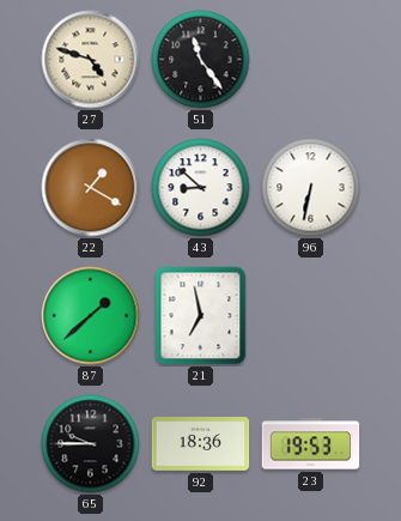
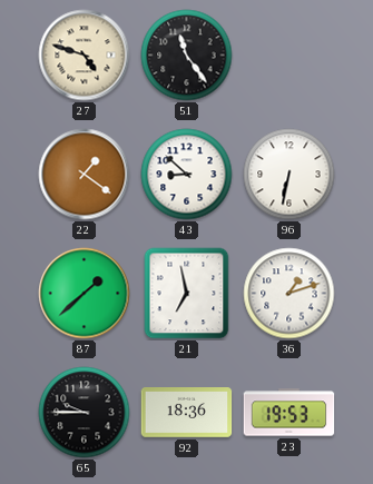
22: 1:20 -> 1:21 (85, 175)
36: none -> 1:12 (289, 294)
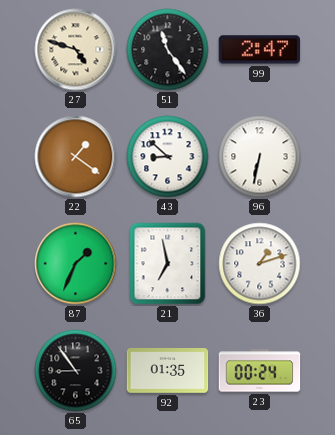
99: none -> 2:47 (260, 50)
87: 1:38 -> 1:34 (76, 264)
65: 9:45 -> 8:54 (76, 371)
92: 18:36 -> 01:35 (168, 371)
23: 19:53 -> 00:24 (260, 371)
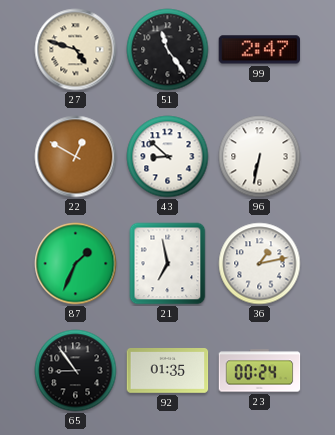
22: 1:21 -> 12:50 (76, 157)
36: 1:12 -> 1:13 (260, 264)
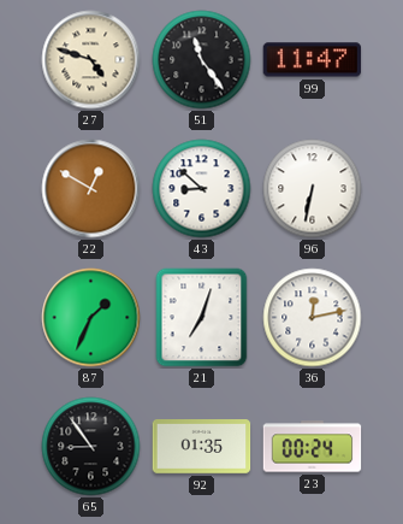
99: 2:47 -> 11:47 (313, 60)
21: 6:58 -> 7:03 (202, 318)
36: 1:13 -> 12:13 (313, 318)
